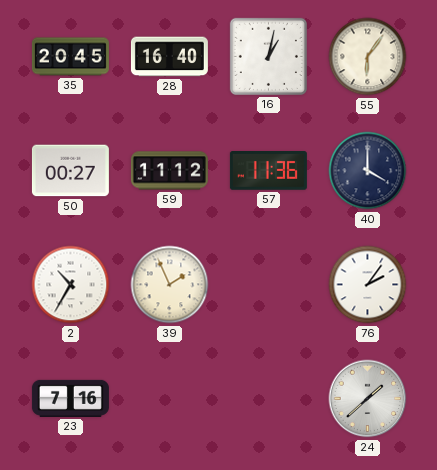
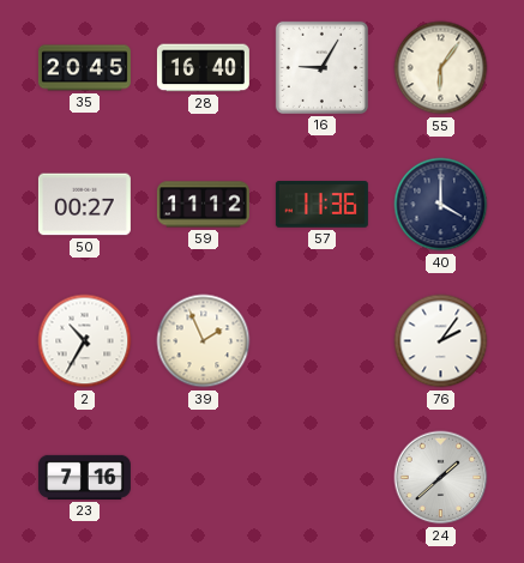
16: 1:02 -> 9:05 (321, 67)
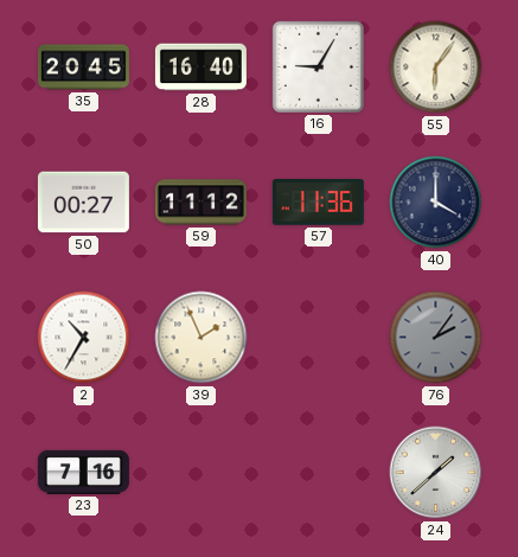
76 dial: white -> grey (436, 338)
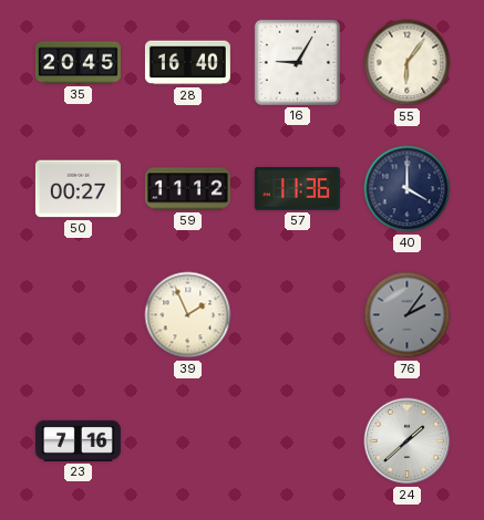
2: 10:35 -> none (84, 338)
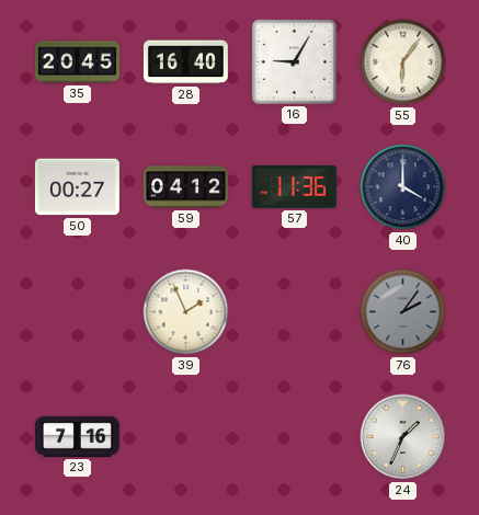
59: 11:12 -> 04:12 (185, 187)
24: 1:38 -> 1:34 (403, 437)
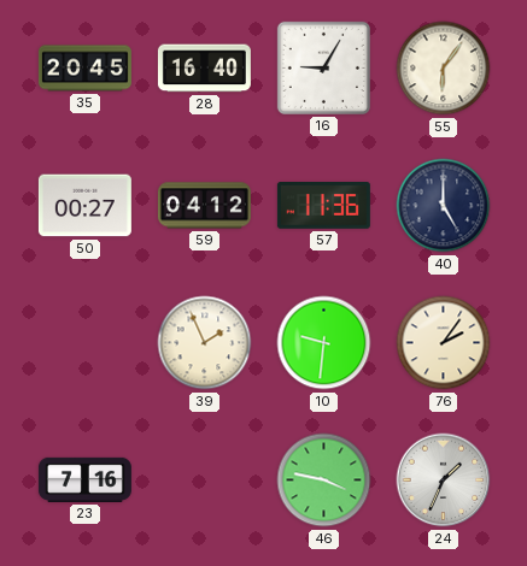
40: 4:00 -> 5:00 (444, 206)
10: none -> 9:31 (324, 343)
76 dial: grey -> cream (444, 343)
46: none -> 3:47 (324, 480)
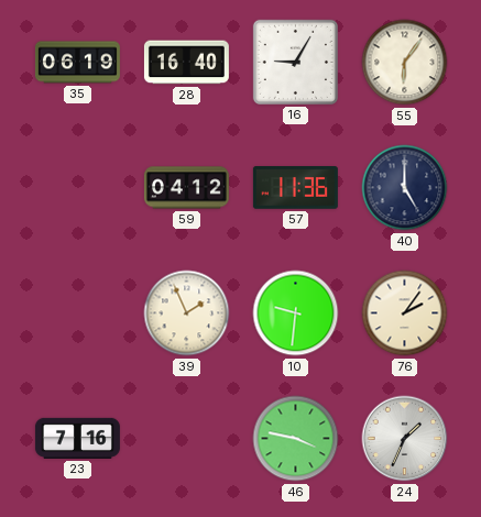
35: 20:45 -> 06:19 (77, 63)
50: 00:27 -> none (84, 206)
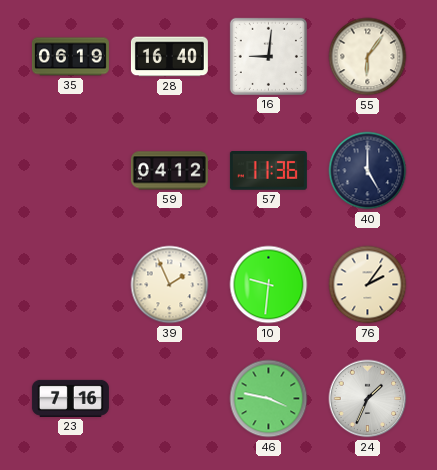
16: 9:05 -> 9:01 (268, 56)
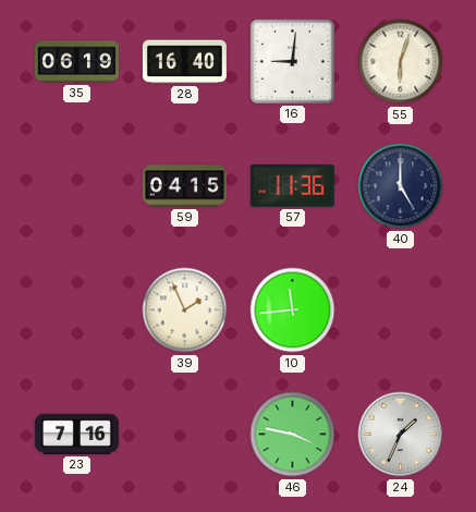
55: 6:06 -> 6:03 (401, 62)
59: 04:12 -> 04:15 (184, 186)
10: 9:31 -> 11:44 (293, 310)
76: 2:06 -> none (368, 285)
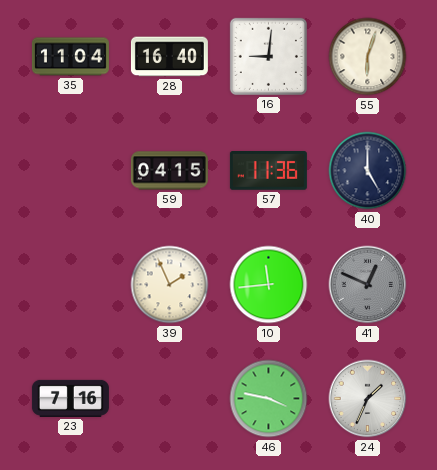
35: 06:19 -> 11:04 (70, 57)
41: none -> 12:49 (368, 285)
